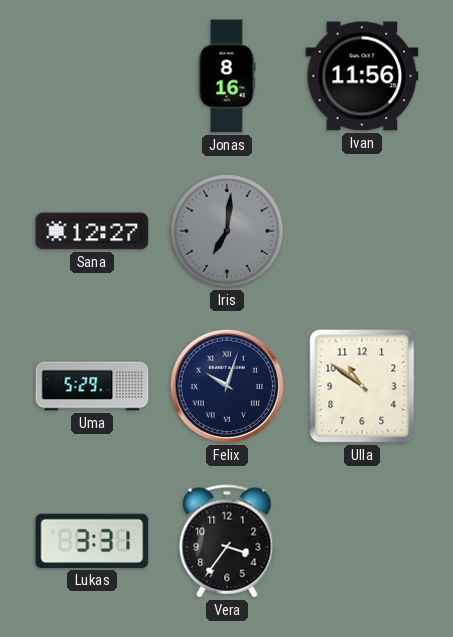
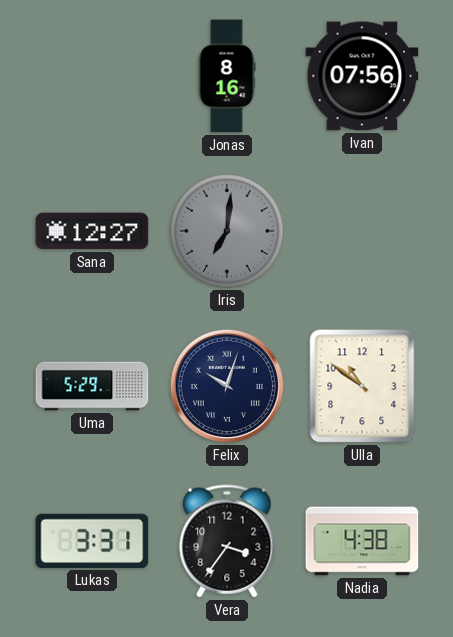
Ivan: 11:56 -> 07:56 (362, 76)
Nadia: none -> 4:38 (362, 541)
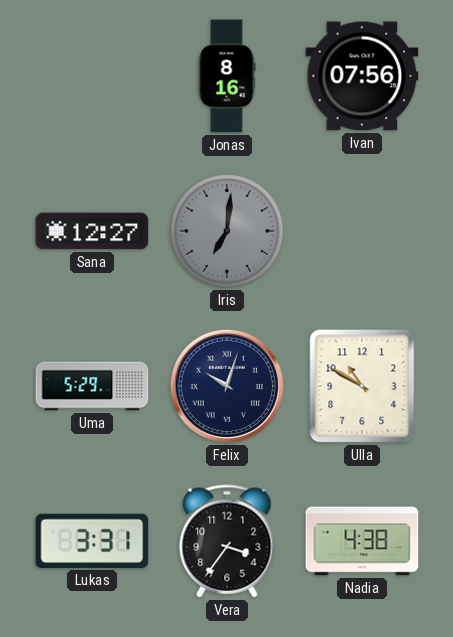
Ulla: 10:51 -> 10:50 (362, 386)
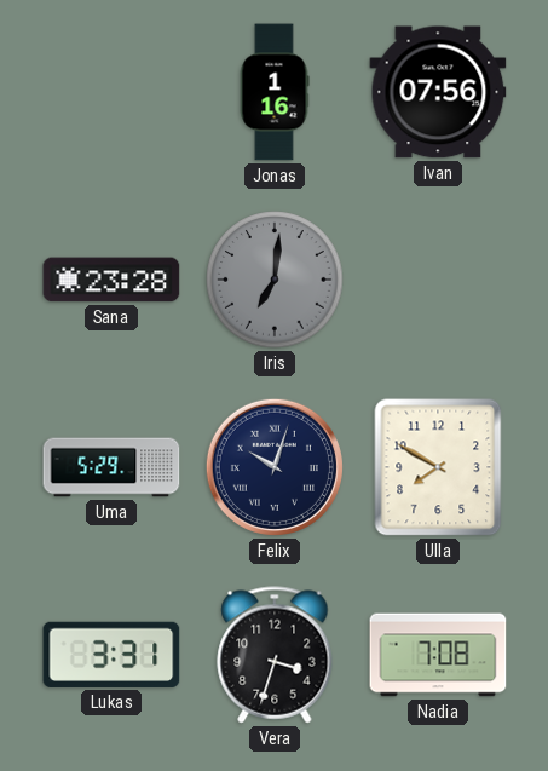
Jonas: 8:16 -> 1:16 (275, 92)
Sana: 12:27 -> 23:28 (111, 280)
Ulla: 10:50 -> 7:50 (438, 467)
Vera: 3:36 -> 3:33 (275, 655)
Nadia: 4:38 -> 7:08 (438, 655)
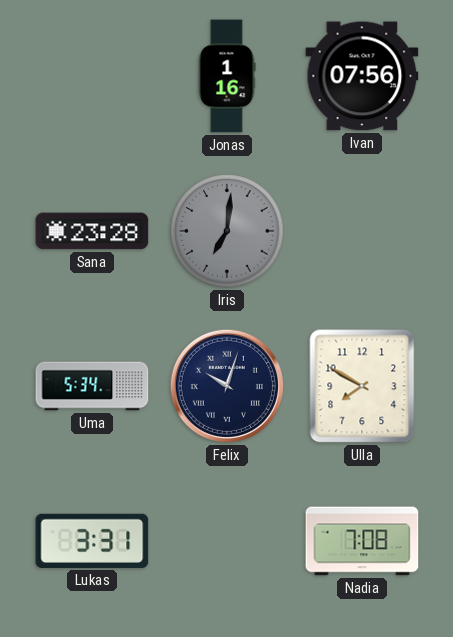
Uma: 5:29 -> 5:34 (92, 386)
Vera: 3:33 -> none (275, 655)
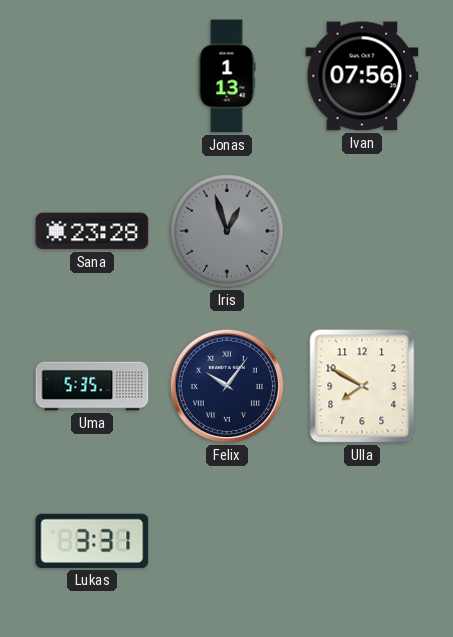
Jonas: 1:16 -> 1:13 (227, 76)
Iris: 7:01 -> 12:57 (227, 231)
Uma: 5:34 -> 5:35 (92, 386)
Felix: 10:03 -> 10:06 (227, 386)
Nadia: 7:08 -> none (362, 541)
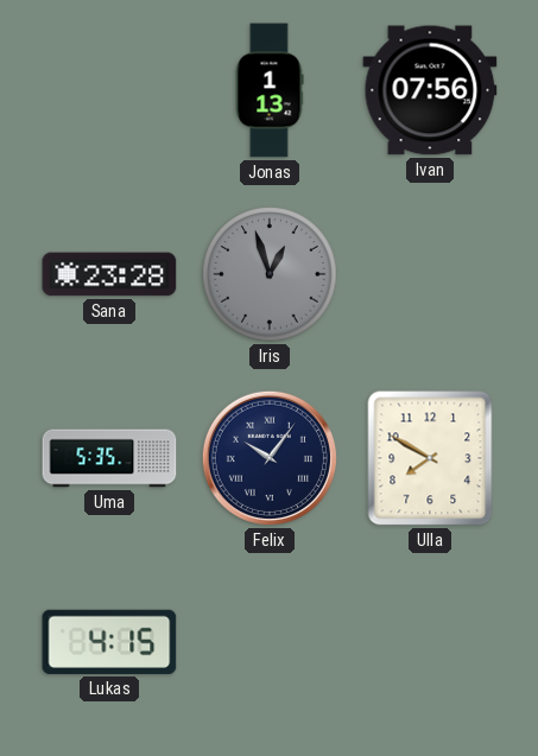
Lukas: 3:31 -> 4:15 (109, 642)
